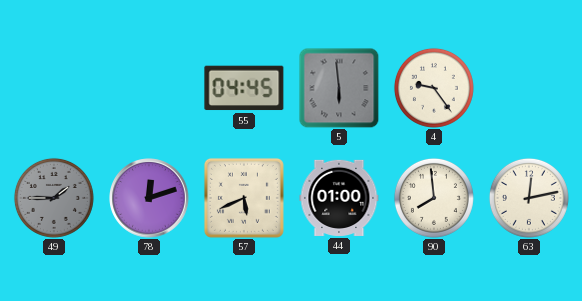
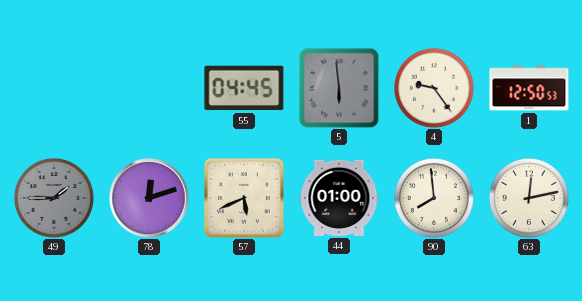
1: none -> 12:50 (529, 88)
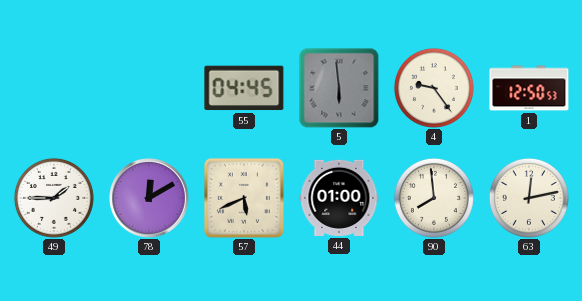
49 dial: grey -> white (54, 198)
78: 12:12 -> 12:10 (149, 198)
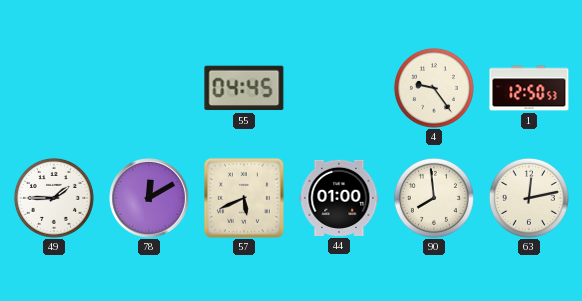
5: 5:59 -> none (339, 88)
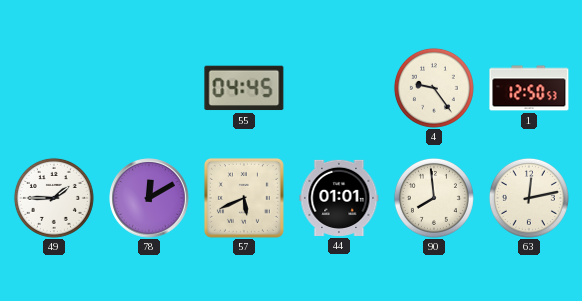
44: 01:00 -> 01:01 (339, 198)
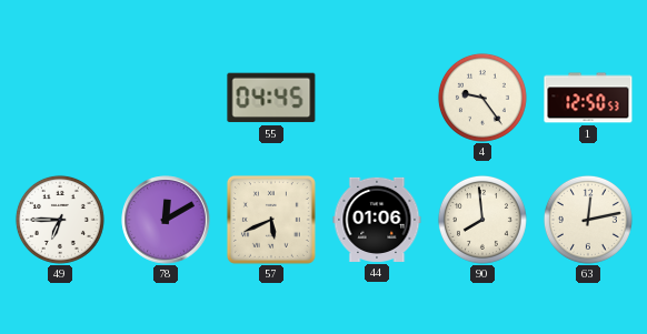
49: 1:45 -> 6:45 (60, 220)
44: 01:01 -> 01:06 (377, 220)
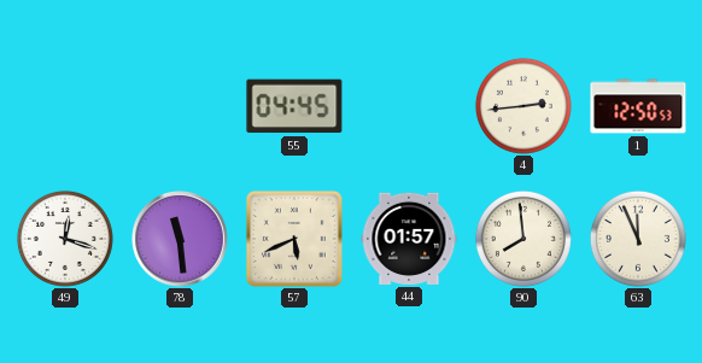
4: 9:24 -> 2:44 (523, 106)
49: 6:45 -> 12:18 (65, 239)
78: 12:10 -> 11:29 (180, 239)
44: 01:06 -> 01:57 (409, 239)
63: 12:13 -> 11:56 (638, 239)
